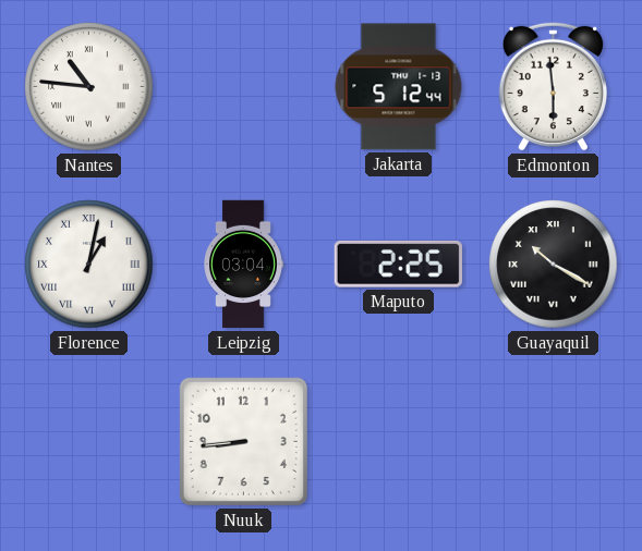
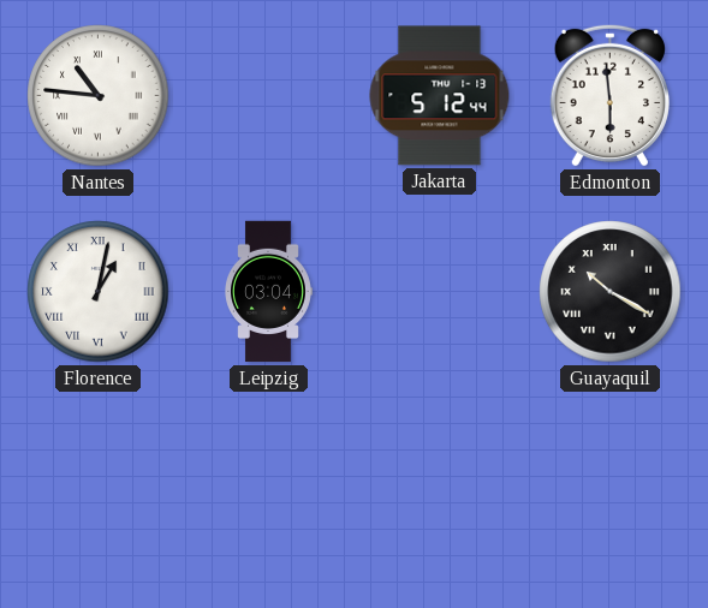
Maputo: 2:25 -> none (398, 264)
Nuuk: 8:44 -> none (243, 441)
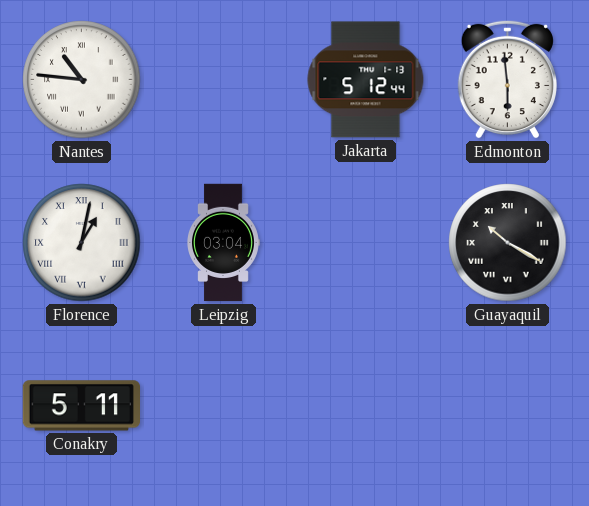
Conakry: none -> 5:11 (81, 406)
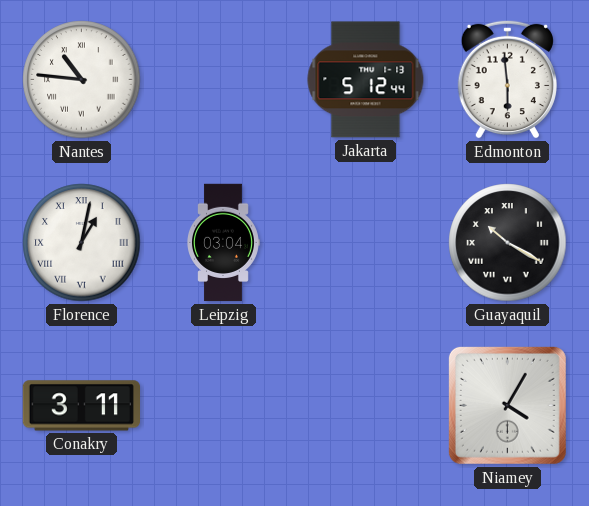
Conakry: 5:11 -> 3:11 (81, 406)
Niamey: none -> 4:05 (507, 405)
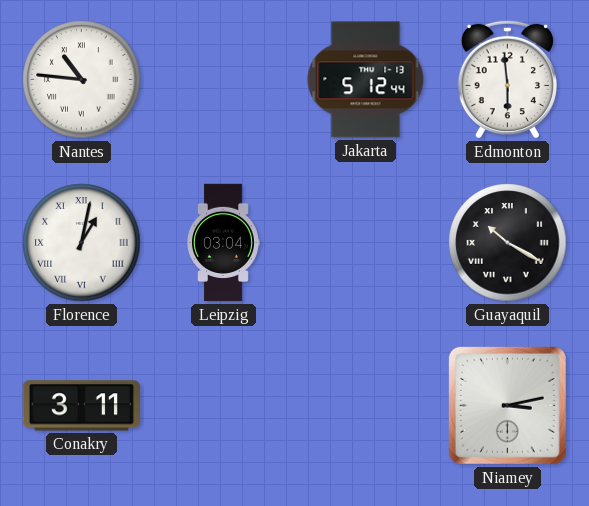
Niamey: 4:05 -> 3:13 (507, 405)
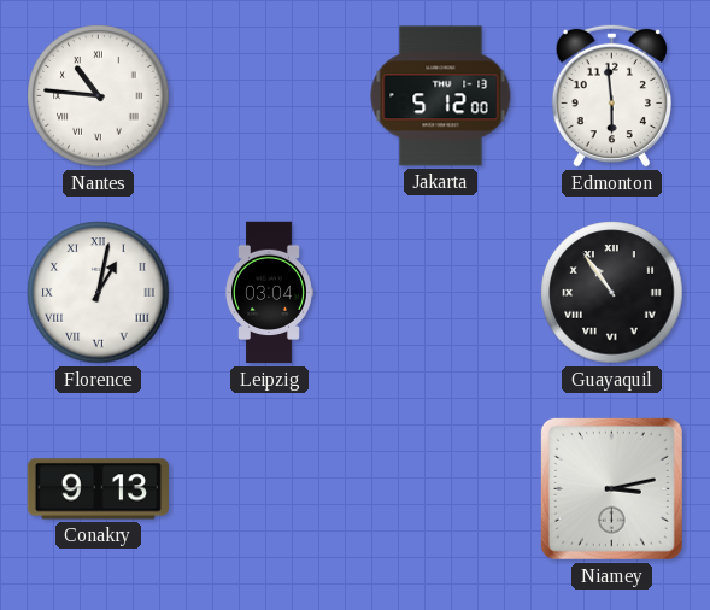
Jakarta: 5:12:44 -> 5:12:00 (441, 96)
Guayaquil: 10:20 -> 10:54 (612, 293)
Conakry: 3:11 -> 9:13 (98, 489)
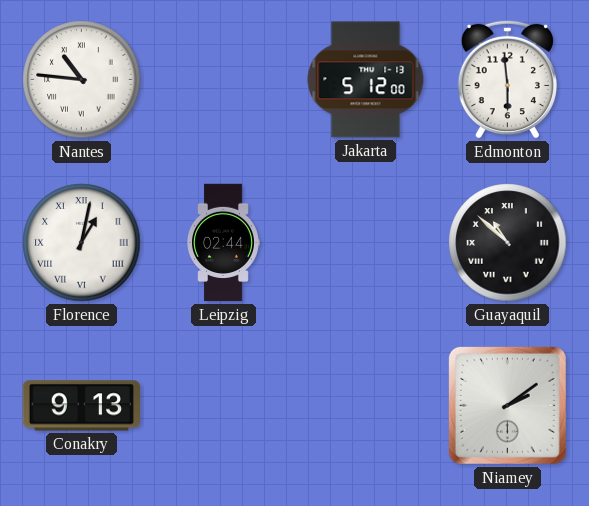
Leipzig: 03:04 -> 02:44 (224, 243)
Guayaquil: 10:54 -> 10:52 (508, 243)
Niamey: 3:13 -> 2:09 (507, 405)
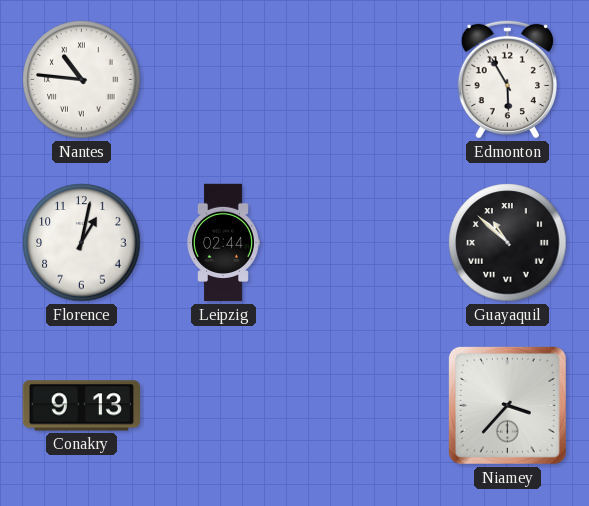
Jakarta: 5:12 -> none (366, 80)
Edmonton: 5:59 -> 5:55 (507, 79)
Florence numerals: Roman -> Arabic (82, 243)
Niamey: 2:09 -> 3:37 (507, 405)
